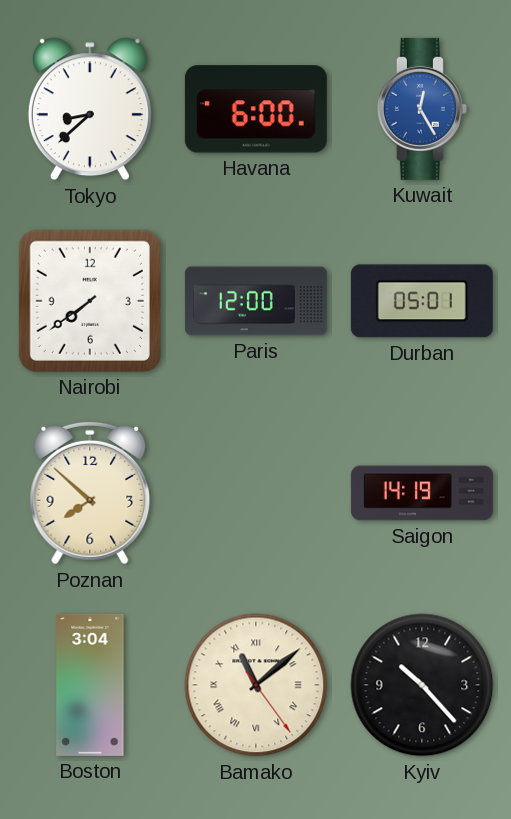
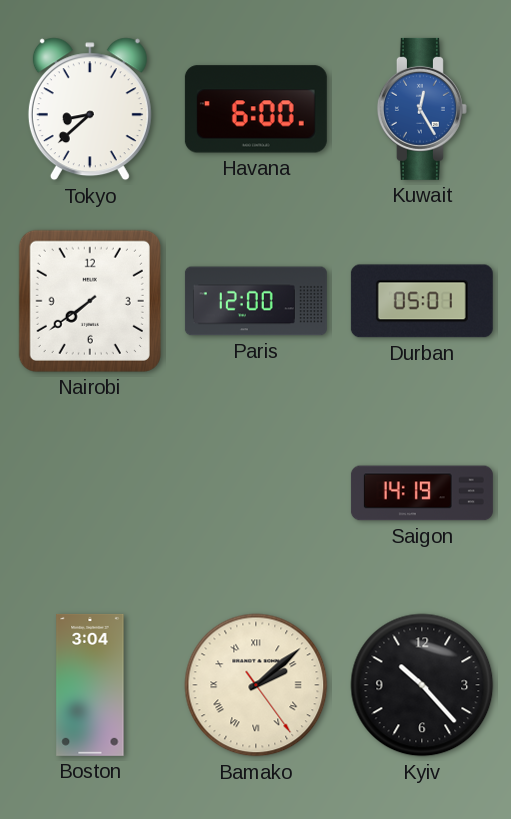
Poznan: 7:52 -> none (90, 493)
Bamako: 11:08 -> 2:08 (256, 685)
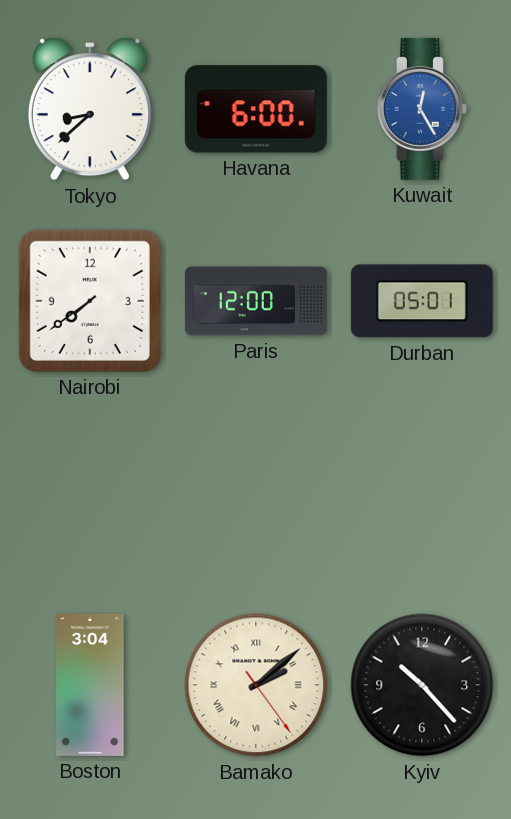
Saigon: 14:19 -> none (422, 493)
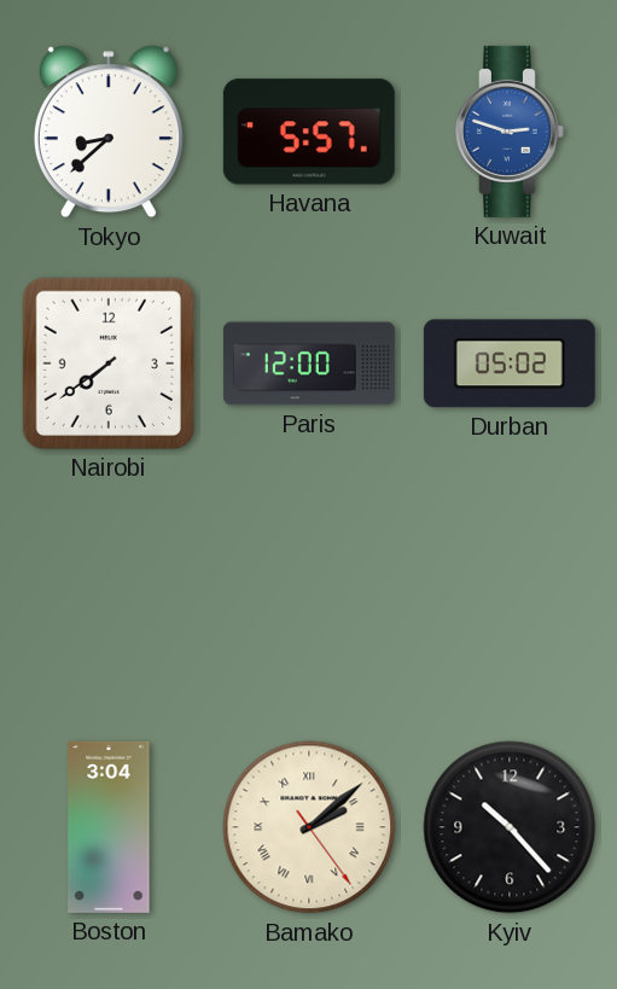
Havana: 6:00 -> 5:57 (309, 132)
Kuwait: 12:25 -> 2:48 (510, 132)
Durban: 05:01 -> 05:02 (510, 363)
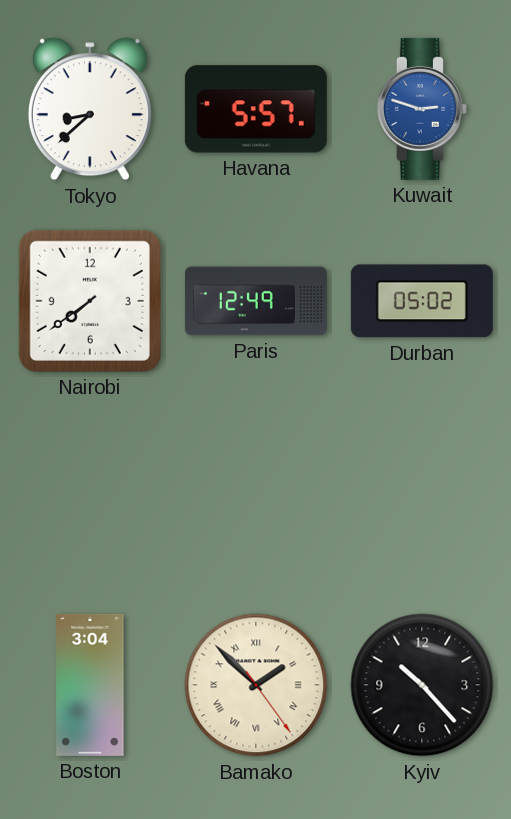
Paris: 12:00 -> 12:49 (256, 301)
Bamako: 2:08 -> 1:52 (256, 685)
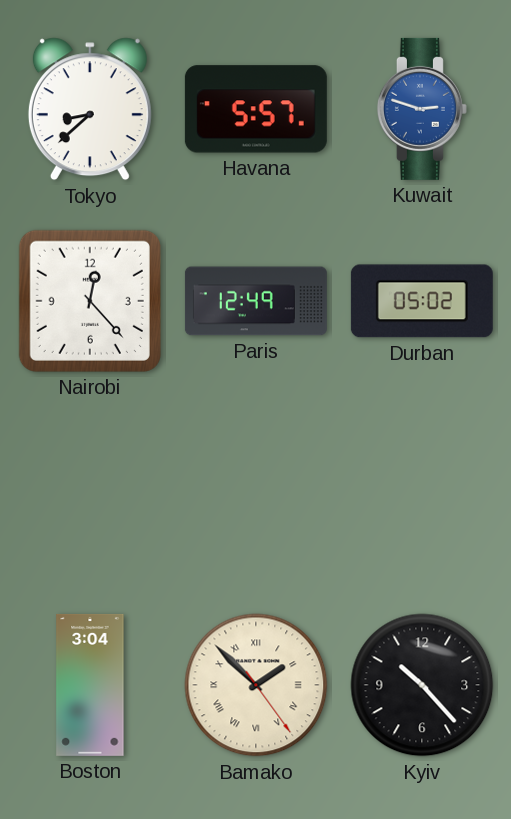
Nairobi: 7:39 -> 12:23 (90, 301)
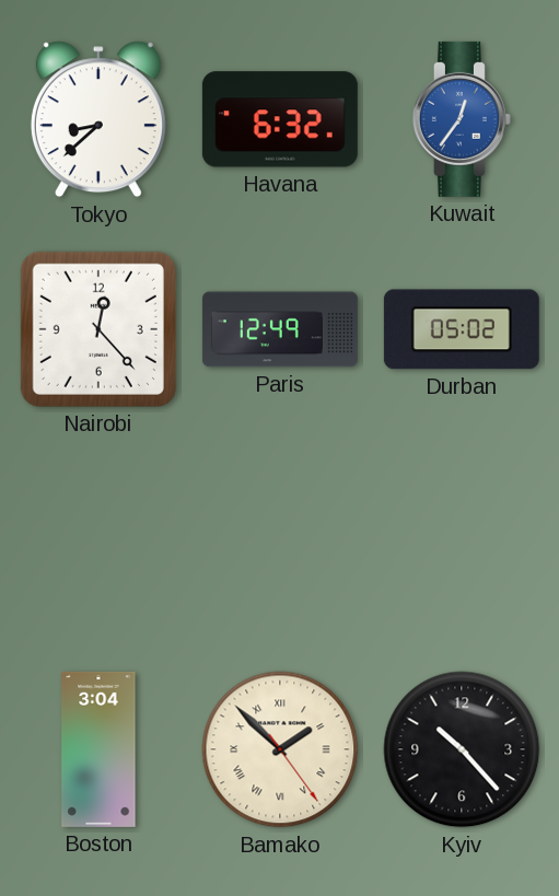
Havana: 5:57 -> 6:32 (280, 119)
Kuwait: 2:48 -> 12:36 (462, 119)
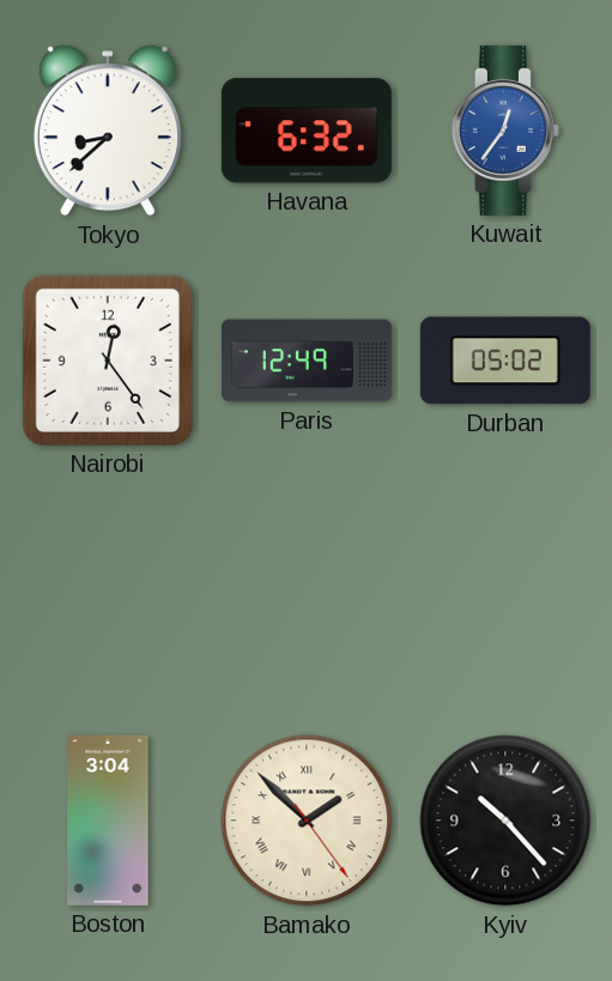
Nairobi: 12:23 -> 12:24 (108, 361)
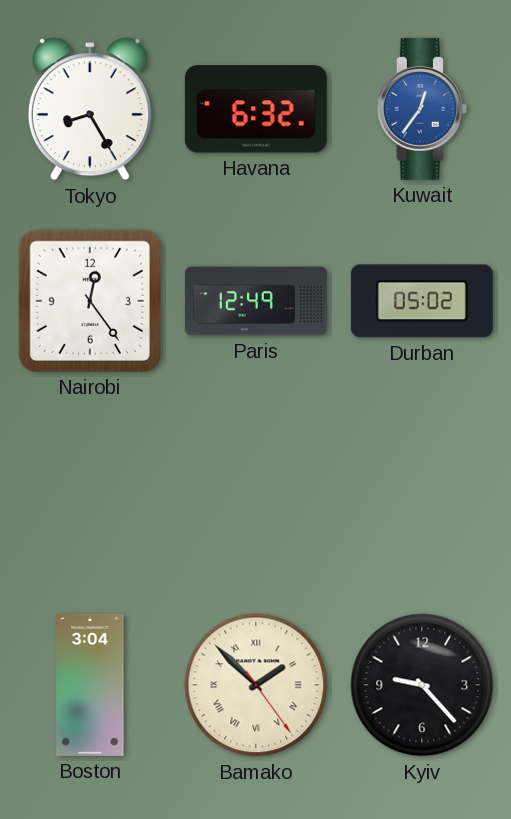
Tokyo: 8:38 -> 8:25 (90, 109)
Kyiv: 10:23 -> 9:23 (422, 685)
